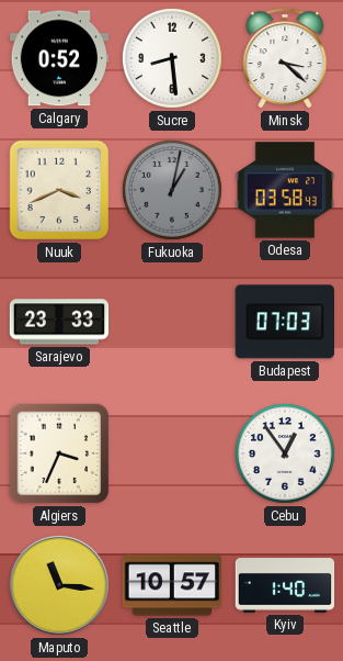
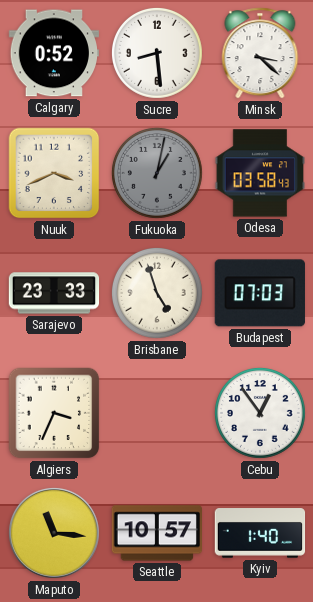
Brisbane: none -> 4:57 (157, 293)
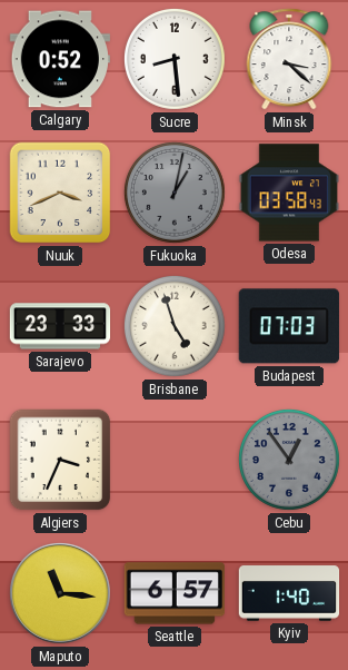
Cebu dial: white -> grey (289, 460)
Seattle: 10:57 -> 6:57 (173, 593)
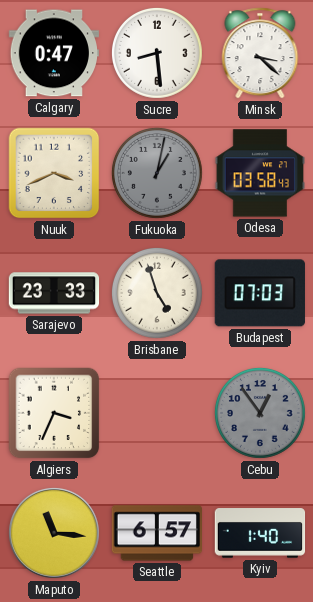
Calgary: 0:52 -> 0:47 (53, 53)
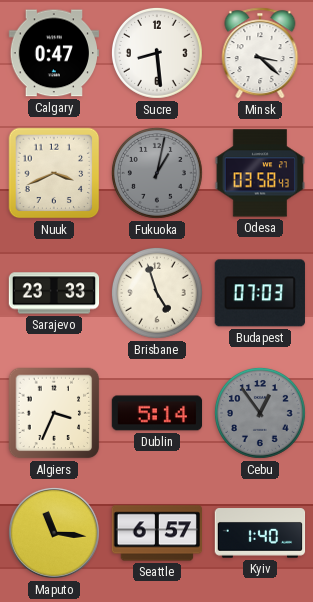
Dublin: none -> 5:14 (157, 413)
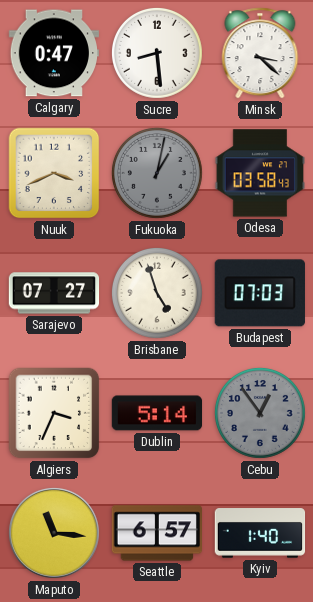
Sarajevo: 23:33 -> 07:27 (54, 293)
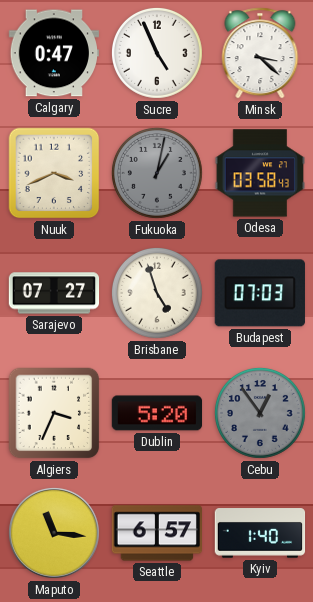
Sucre: 8:29 -> 4:56 (157, 53)
Dublin: 5:14 -> 5:20 (157, 413)
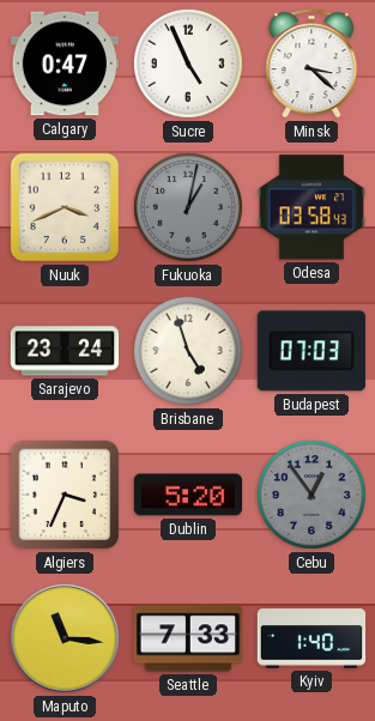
Sarajevo: 07:27 -> 23:24 (65, 351)
Seattle: 6:57 -> 7:33 (187, 638)
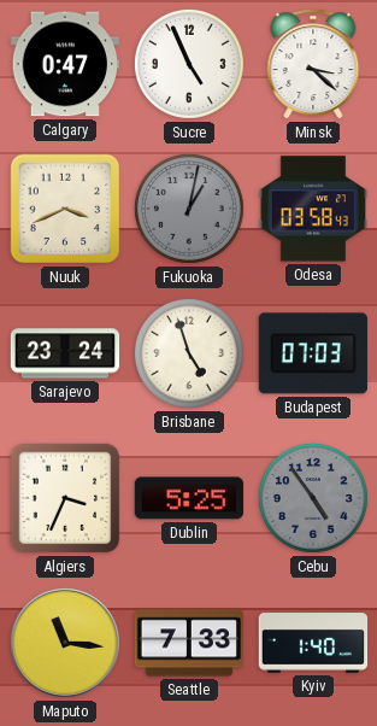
Dublin: 5:20 -> 5:25 (189, 498)
Cebu: 12:54 -> 4:54 (313, 498)
